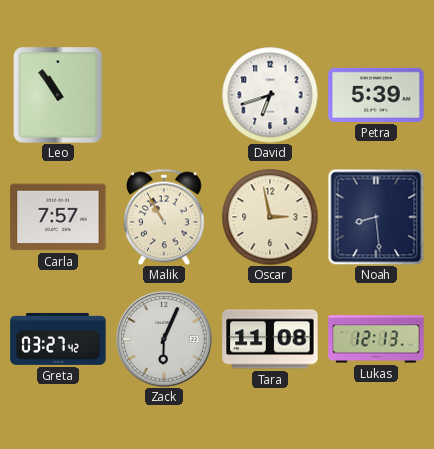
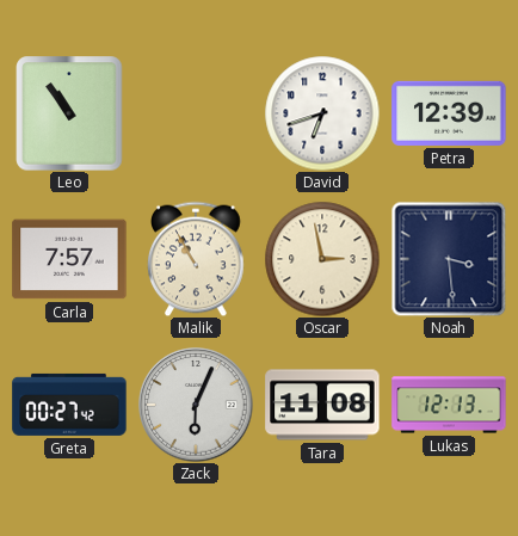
Petra: 5:39 -> 12:39 (449, 113)
Noah: 8:29 -> 3:29 (449, 259)
Greta: 03:27 -> 00:27 (69, 405)
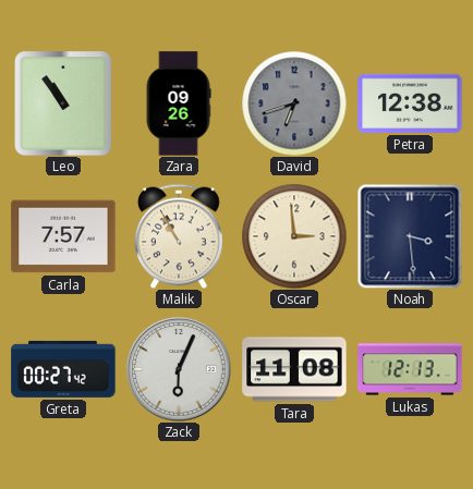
Zara: none -> 09:26 (179, 103)
David dial: white -> grey (294, 103)
Petra: 12:39 -> 12:38 (410, 103)
Oscar: 2:58 -> 2:59 (294, 236)
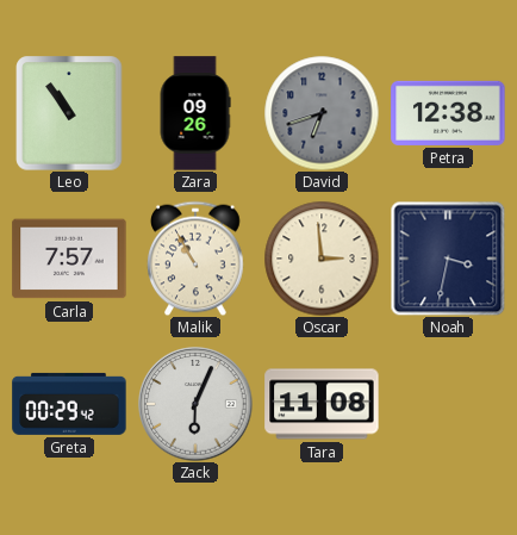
Noah: 3:29 -> 3:32 (448, 259)
Greta: 00:27 -> 00:29 (69, 404)
Lukas: 12:13 -> none (410, 369)
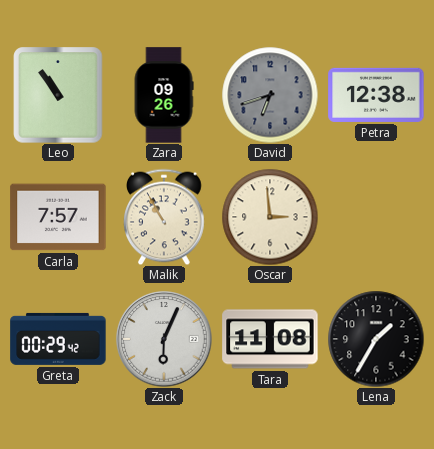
Noah: 3:32 -> none (448, 259)
Lena: none -> 1:35 (376, 339)
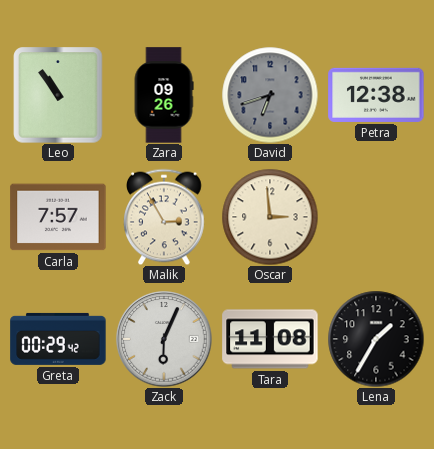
Malik: 10:55 -> 2:55 (165, 217)
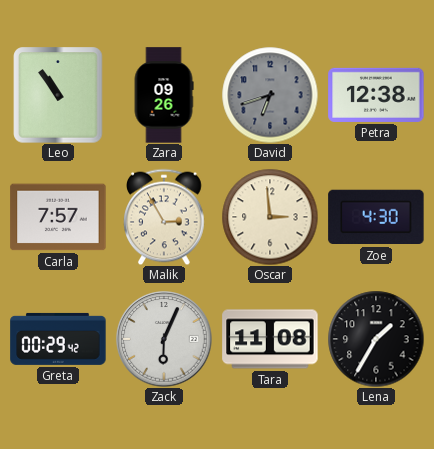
Zoe: none -> 4:30 (376, 217)
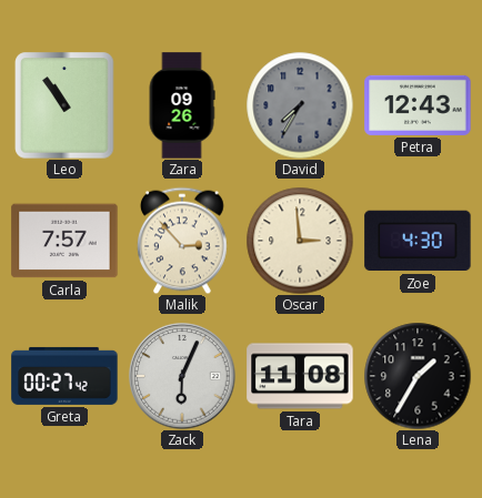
David: 6:42 -> 7:35 (300, 105)
Petra: 12:38 -> 12:43 (418, 105)
Malik: 2:55 -> 2:53 (183, 241)
Greta: 00:29 -> 00:27 (64, 376)
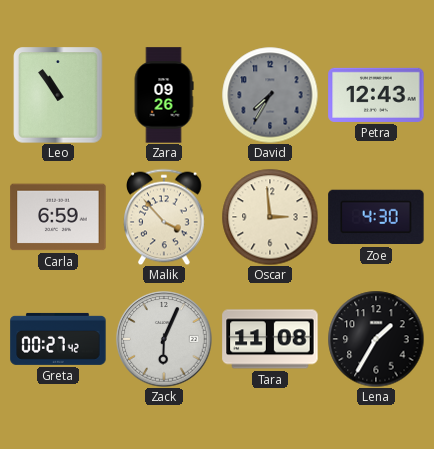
Carla: 7:57 -> 6:59 (58, 217)
Malik: 2:53 -> 3:53 (165, 217)
